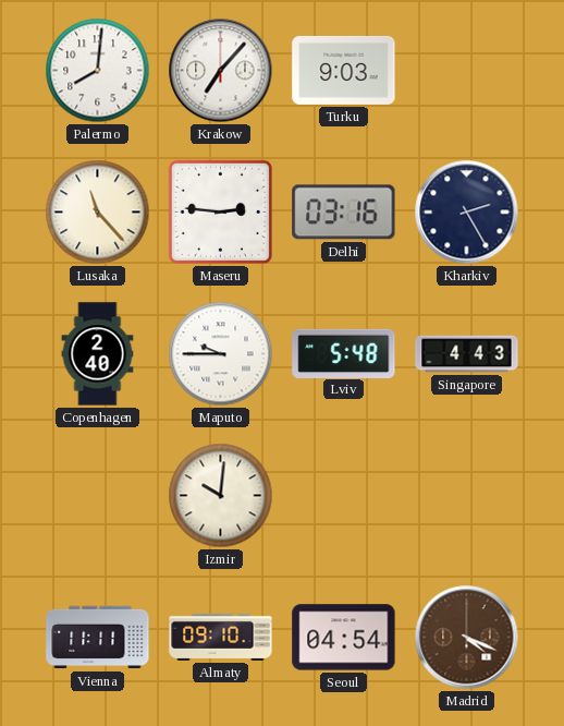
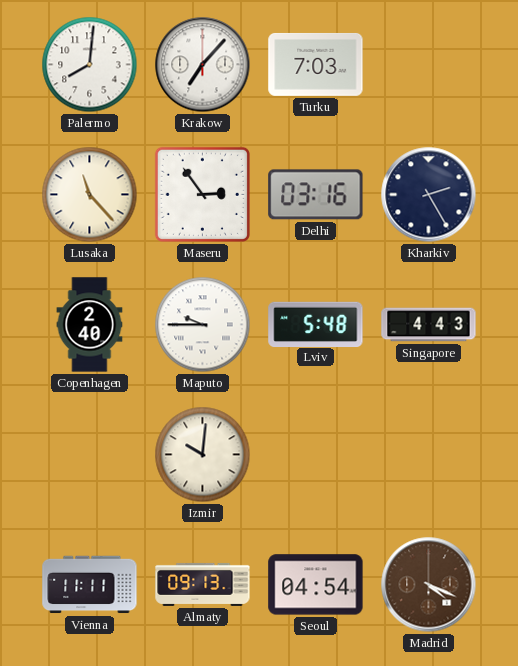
Turku: 9:03 -> 7:03 (316, 64)
Maseru: 2:46 -> 2:54 (202, 194)
Almaty: 09:10 -> 09:13 (203, 584)
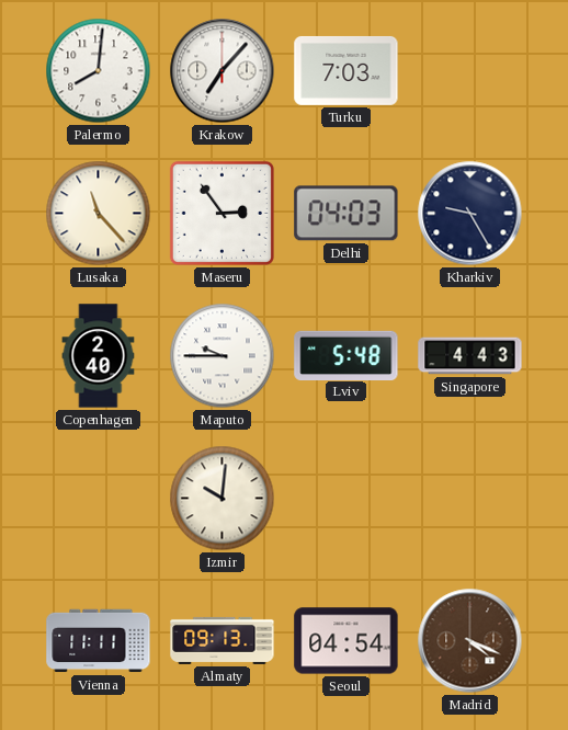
Delhi: 03:16 -> 04:03 (347, 214)
Kharkiv: 2:25 -> 9:25 (470, 214)
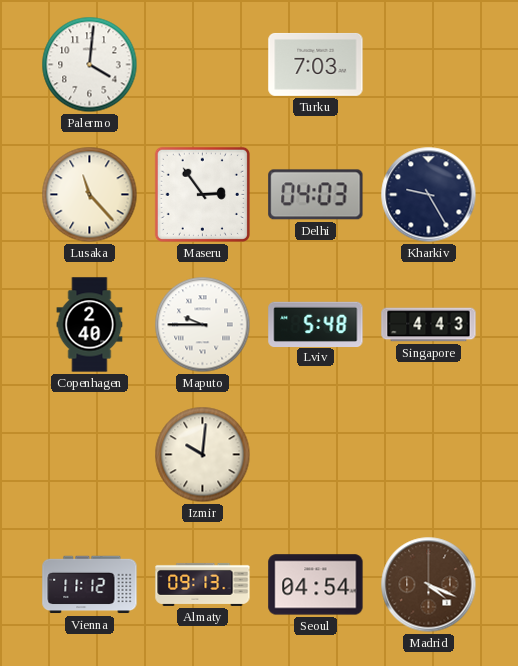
Palermo: 8:01 -> 4:01 (90, 65)
Krakow: 7:07 -> none (223, 71)
Vienna: 11:11 -> 11:12 (90, 585)
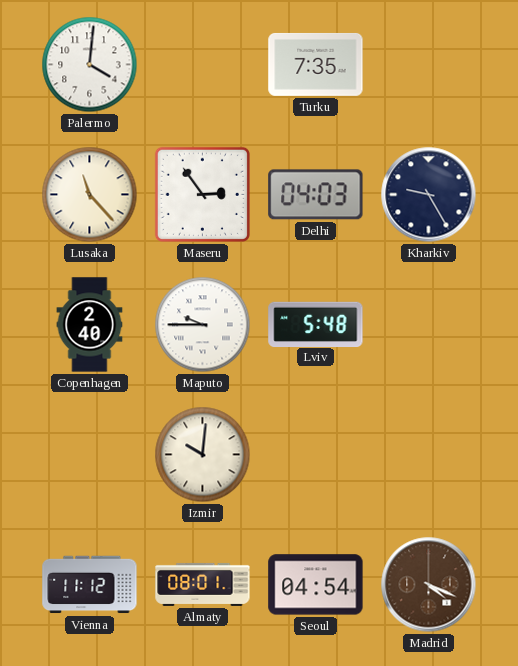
Turku: 7:03 -> 7:35 (316, 64)
Singapore: 4:43 -> none (429, 325)
Almaty: 09:13 -> 08:01 (203, 584)
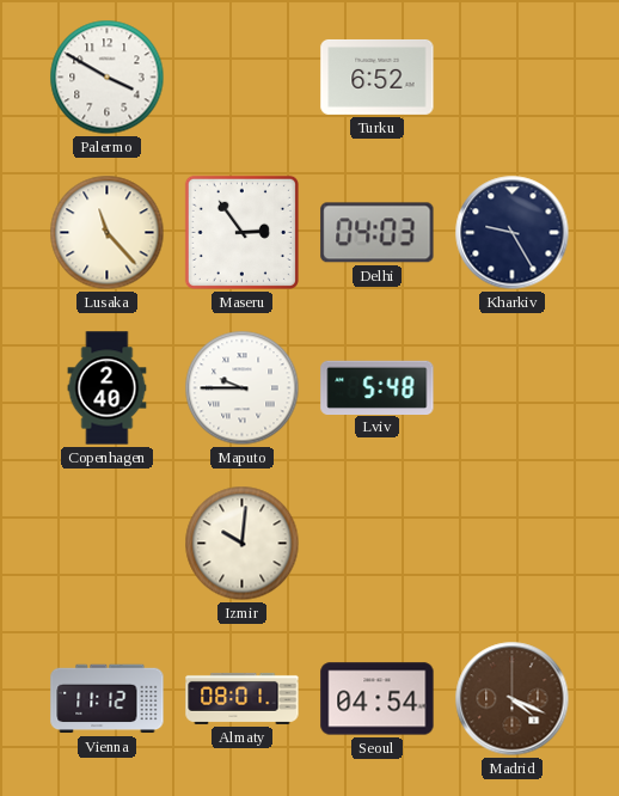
Palermo: 4:01 -> 3:50 (108, 78)
Turku: 7:35 -> 6:52 (378, 76)
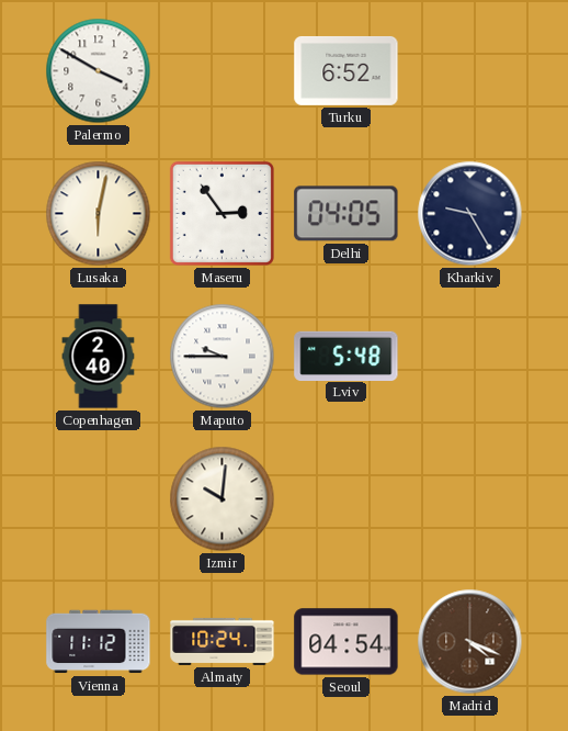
Lusaka: 11:23 -> 6:02 (99, 214)
Delhi: 04:03 -> 04:05 (347, 214)
Almaty: 08:01 -> 10:24 (223, 641)
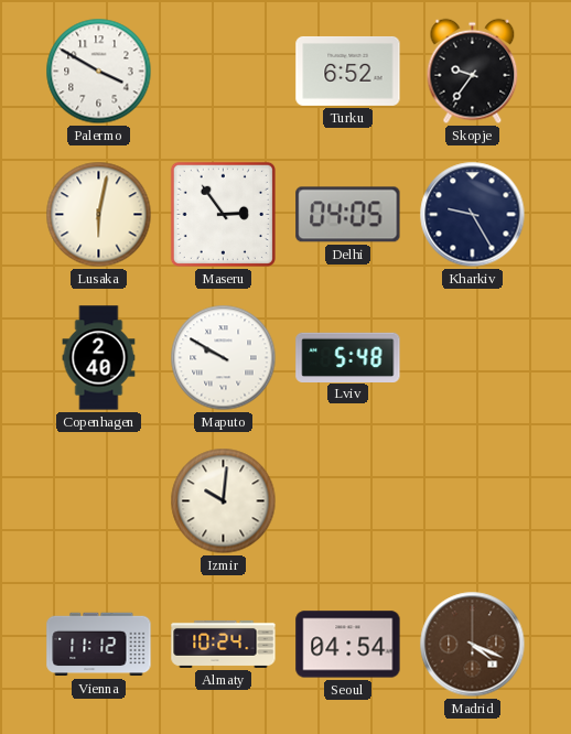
Skopje: none -> 9:36 (473, 72)
Maputo: 9:45 -> 9:50 (224, 358)
